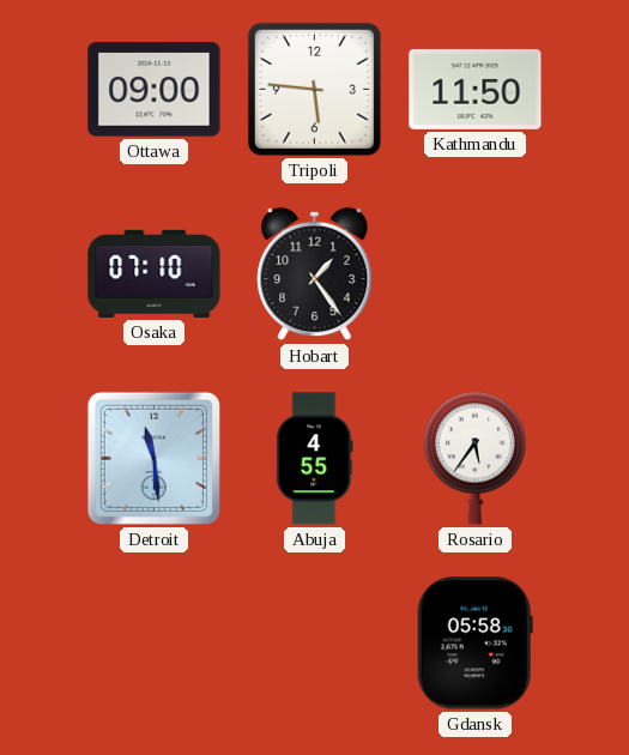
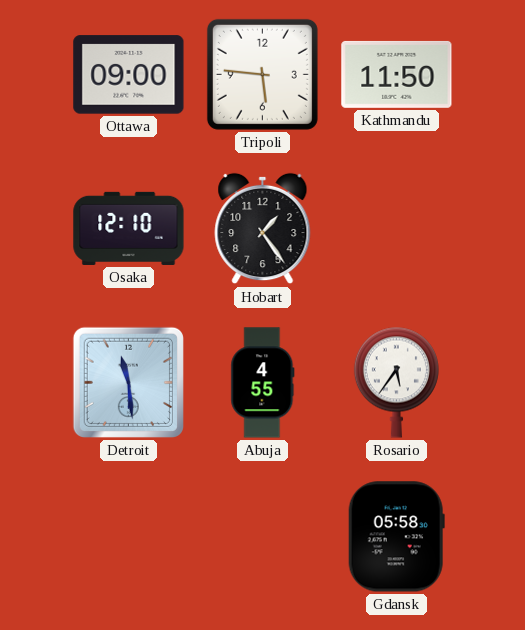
Osaka: 07:10 -> 12:10 (129, 228)
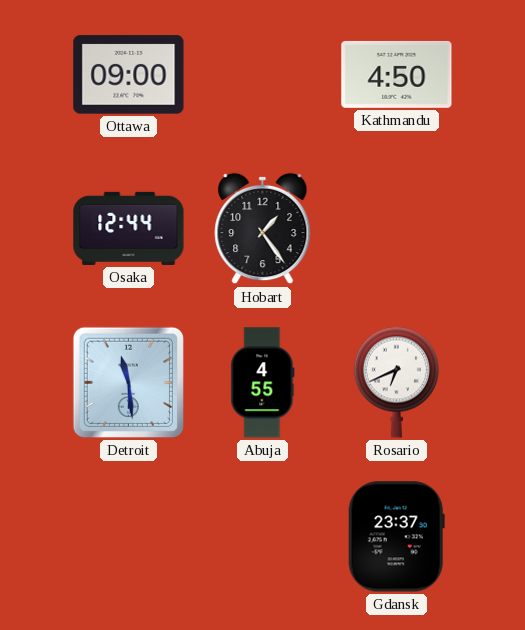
Tripoli: 5:46 -> none (262, 74)
Kathmandu: 11:50 -> 4:50 (397, 74)
Osaka: 12:10 -> 12:44 (129, 228)
Rosario: 5:36 -> 6:41 (396, 382)
Gdansk: 05:58 -> 23:37 (396, 537)
